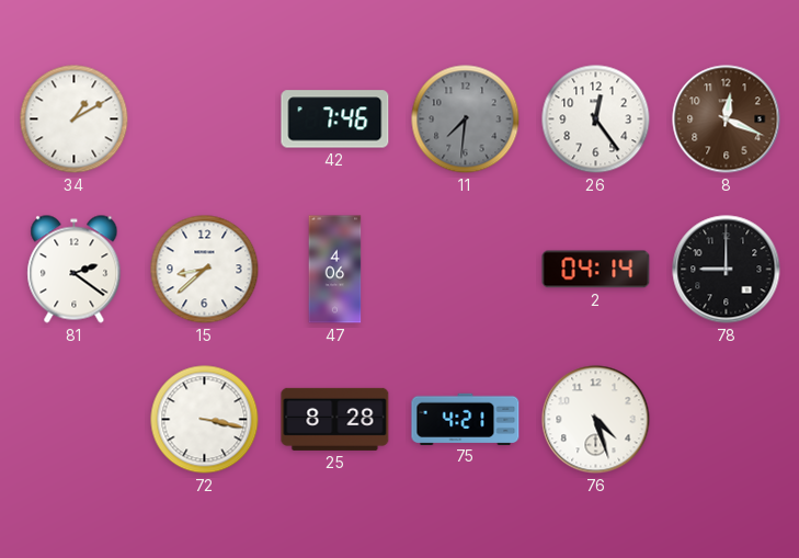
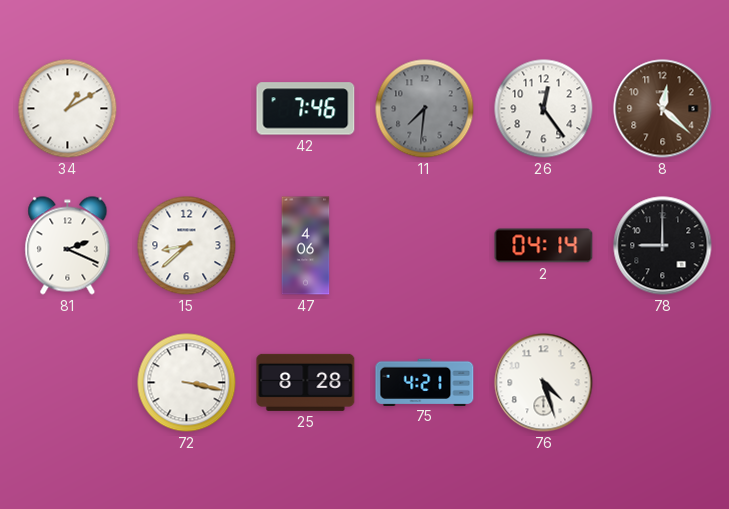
8: 12:19 -> 12:22 (663, 109)
81: 2:21 -> 2:19 (68, 246)
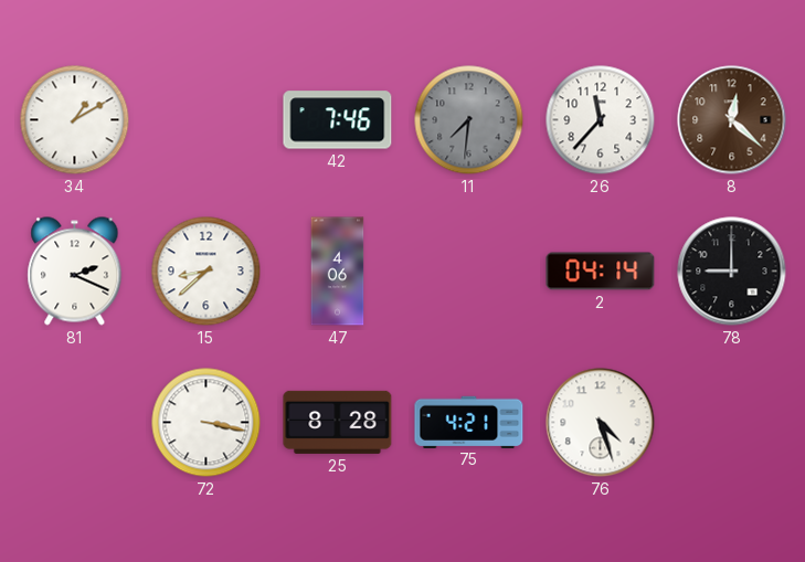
26: 12:24 -> 11:37 (601, 120)
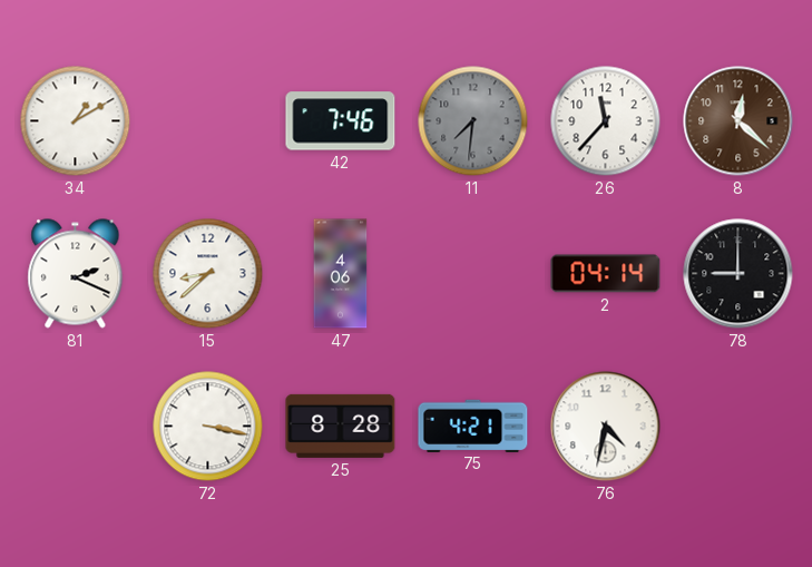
76: 4:27 -> 4:32 (606, 427)
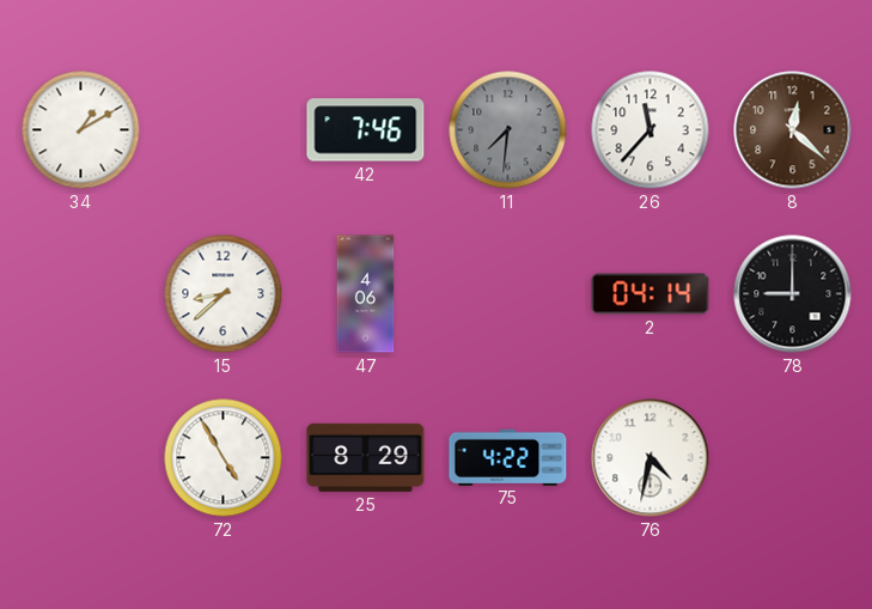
81: 2:19 -> none (76, 274)
72: 3:17 -> 4:55 (224, 458)
25: 8:28 -> 8:29 (366, 457)
75: 4:21 -> 4:22 (508, 457)
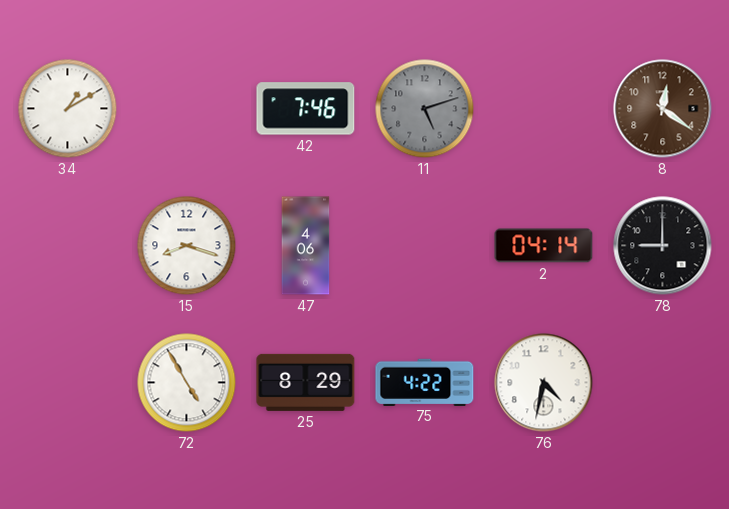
11: 7:31 -> 5:12 (425, 109)
26: 11:37 -> none (651, 130)
8: 12:22 -> 12:21 (663, 109)
15: 8:38 -> 8:18 (187, 246)
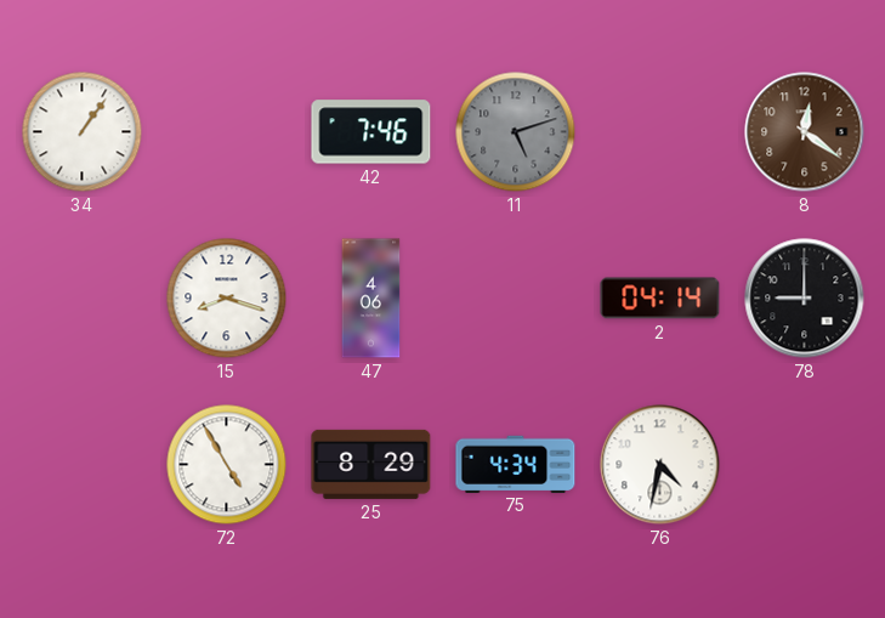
34: 1:10 -> 1:06 (83, 132)
75: 4:22 -> 4:34 (516, 464)
